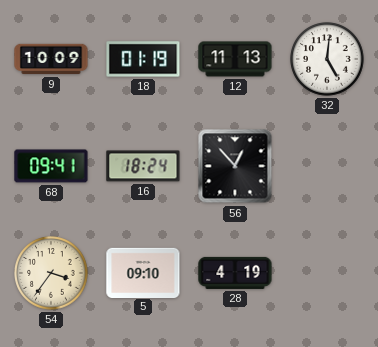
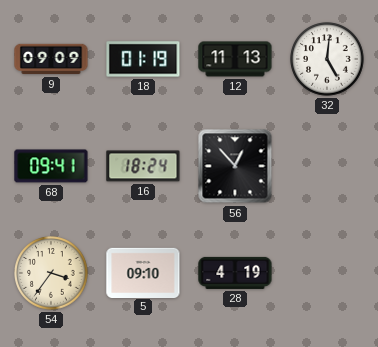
9: 10:09 -> 09:09 (51, 59)
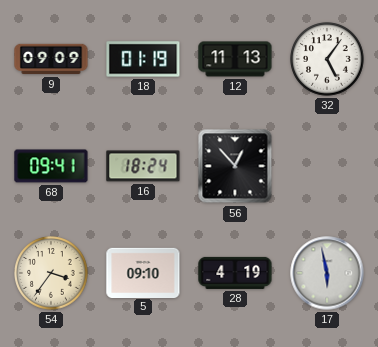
32: 5:01 -> 5:06 (327, 59)
17: none -> 5:58 (327, 273)
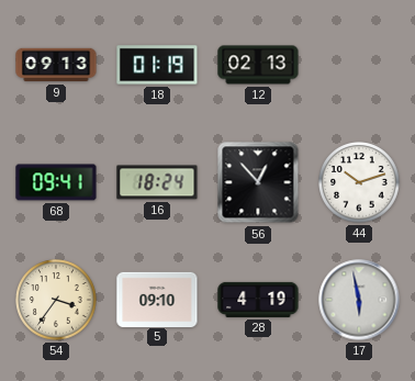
9: 09:09 -> 09:13 (56, 65)
12: 11:13 -> 02:13 (258, 65)
32: 5:06 -> none (327, 59)
44: none -> 10:12 (359, 182)
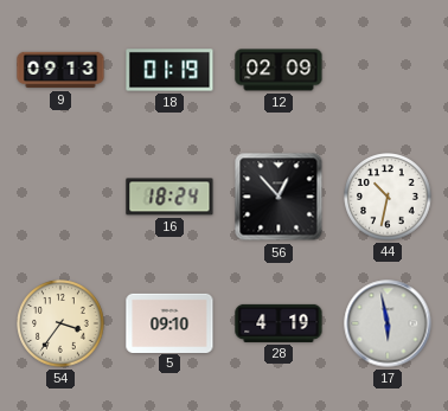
12: 02:13 -> 02:09 (279, 70)
68: 09:41 -> none (56, 182)
44: 10:12 -> 10:32 (388, 197)
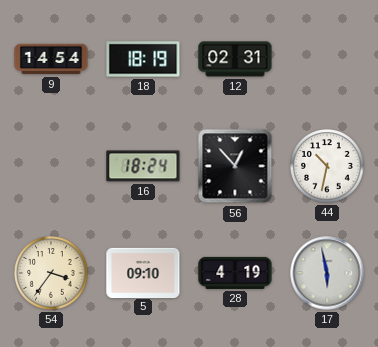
9: 09:13 -> 14:54 (51, 59)
18: 01:19 -> 18:19 (143, 59)
12: 02:09 -> 02:31 (235, 59)
